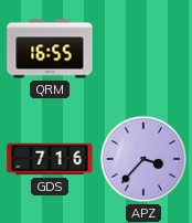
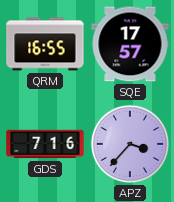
SQE: none -> 17:57 (130, 44)
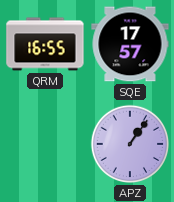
GDS: 7:16 -> none (45, 144)
APZ: 3:37 -> 1:06 (130, 144)
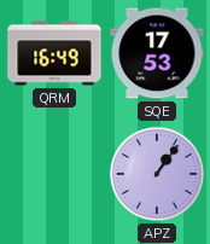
QRM: 16:55 -> 16:49 (54, 53)
SQE: 17:57 -> 17:53 (157, 53)
